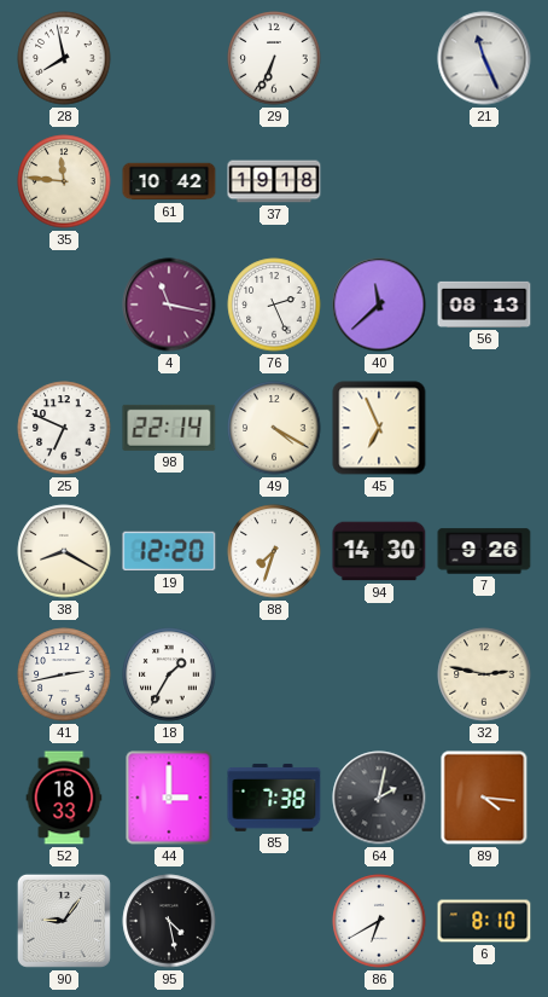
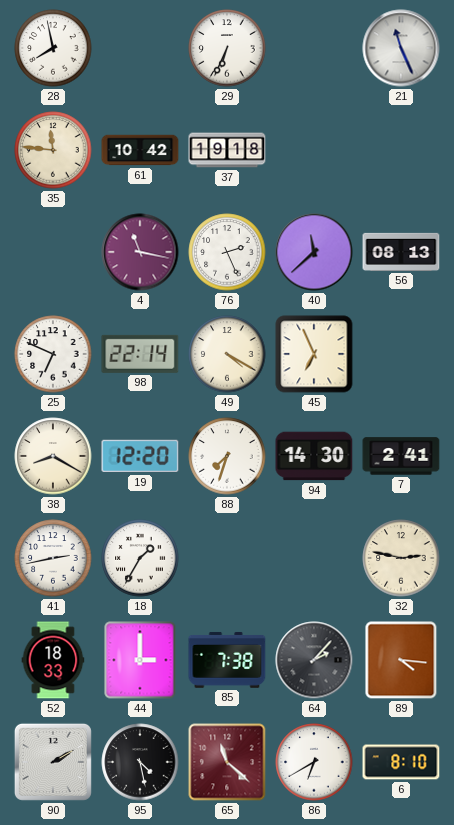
7: 9:26 -> 2:41 (401, 456)
64: 2:02 -> 2:07 (314, 660)
90: 9:06 -> 2:10 (53, 762)
65: none -> 11:22 (227, 762)
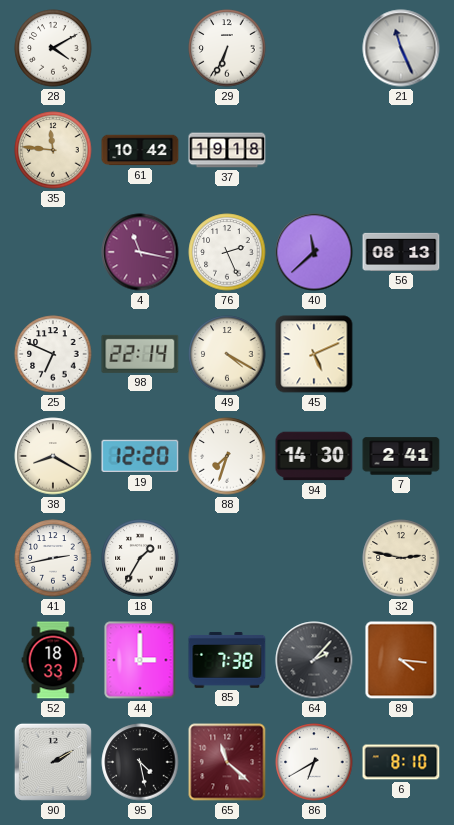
28: 7:58 -> 4:10 (53, 48)
45: 6:56 -> 5:11 (314, 354)
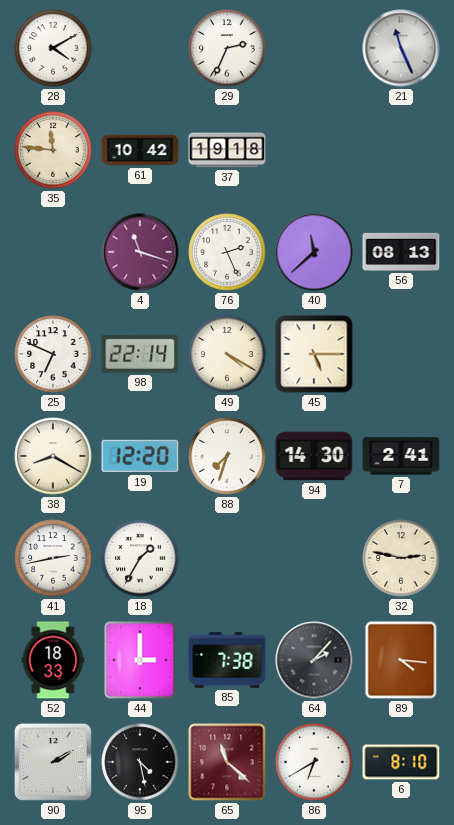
29: 6:34 -> 2:34 (227, 48)
4: 11:17 -> 11:18 (140, 252)
45: 5:11 -> 5:15 (314, 354)
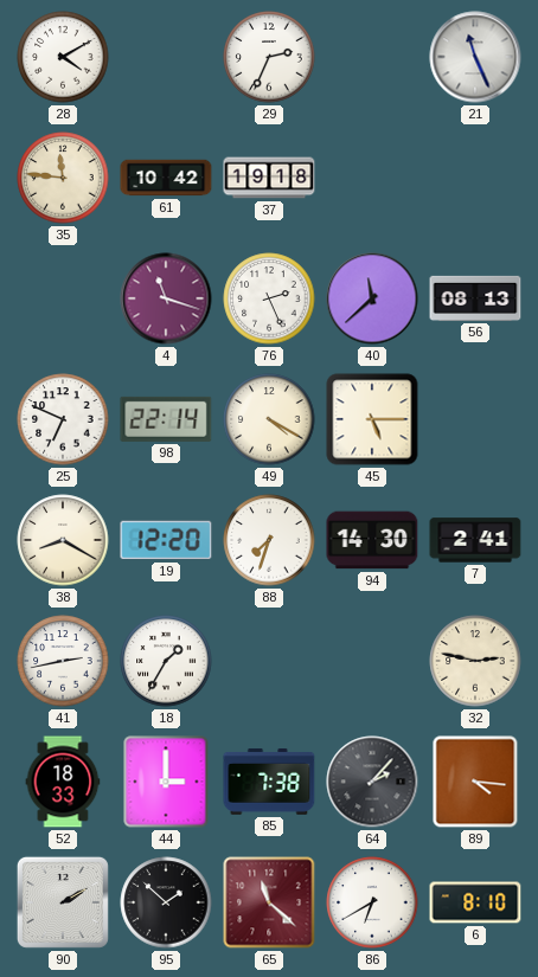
95: 4:28 -> 1:52 (166, 902)
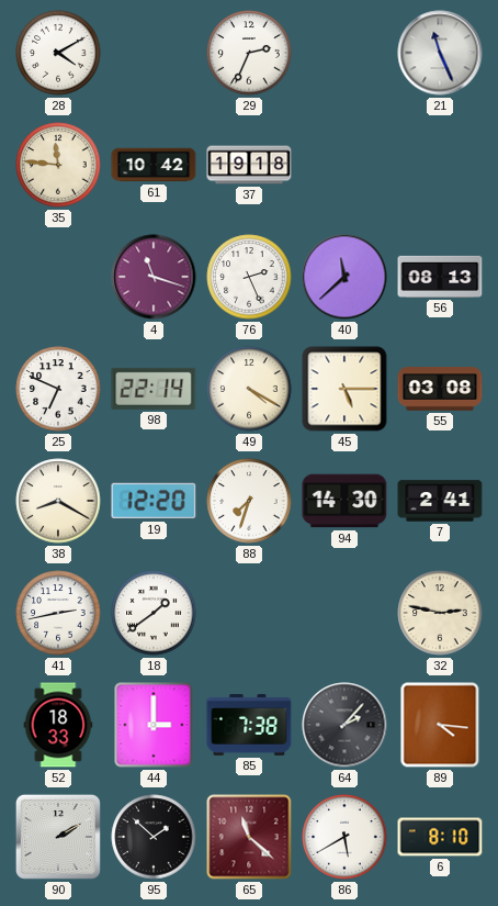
55: none -> 03:08 (440, 389)
18: 1:35 -> 1:39 (154, 613)
86: 6:40 -> 5:40 (344, 837)
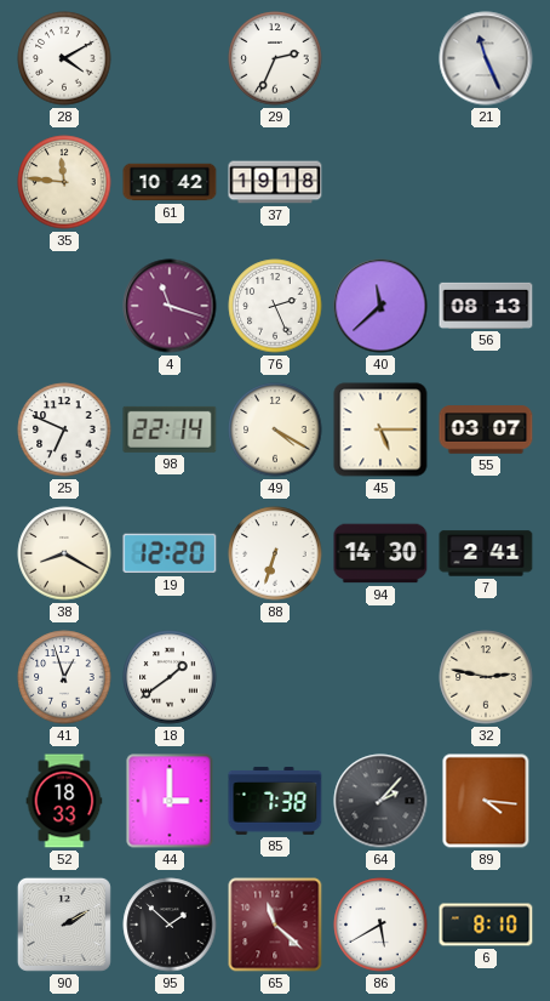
55: 03:08 -> 03:07 (486, 430)
88: 7:33 -> 6:33 (275, 553)
41: 2:43 -> 12:57 (64, 677)
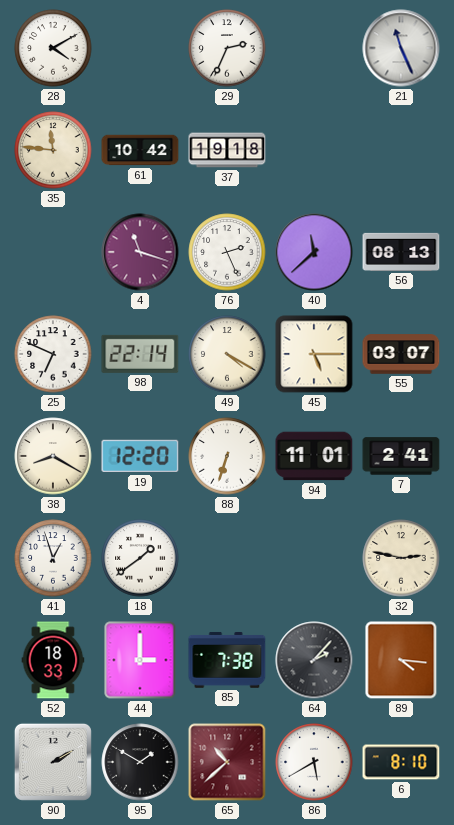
94: 14:30 -> 11:01 (314, 456)
95: 1:52 -> 1:50 (140, 762)
65: 11:22 -> 10:38 (227, 762)
